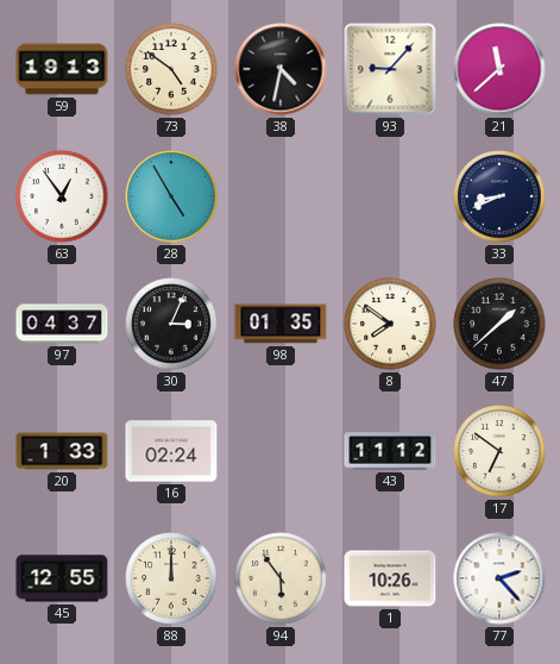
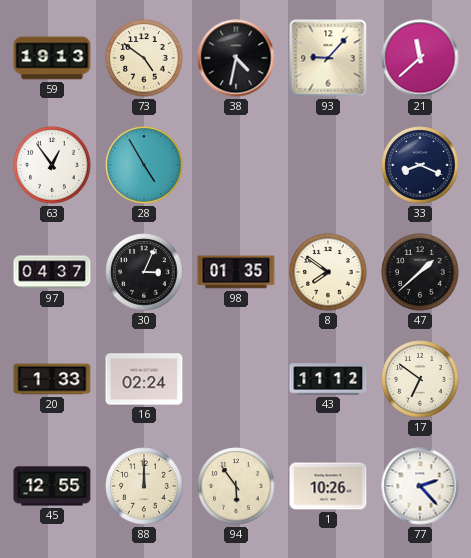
33: 8:41 -> 8:19 (420, 165)
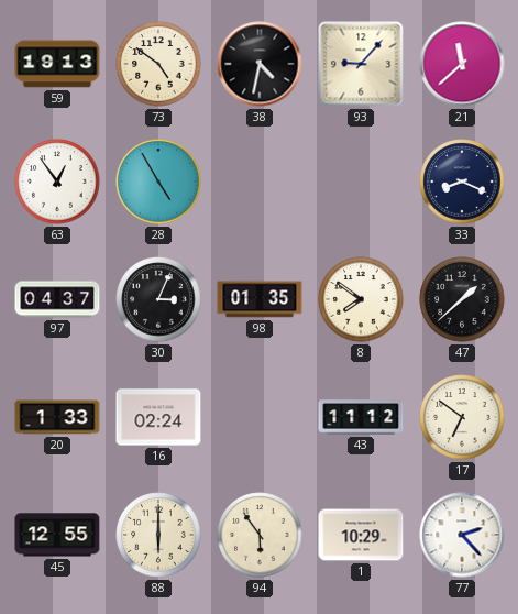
88: 12:00 -> 6:00 (158, 535)
1: 10:26 -> 10:29 (361, 535)
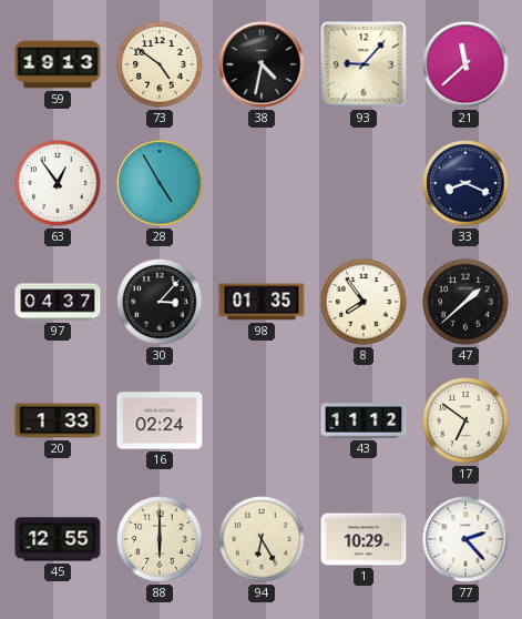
30: 3:04 -> 3:07 (160, 302)
8: 7:51 -> 7:54 (364, 302)
94: 5:54 -> 6:25 (262, 539)
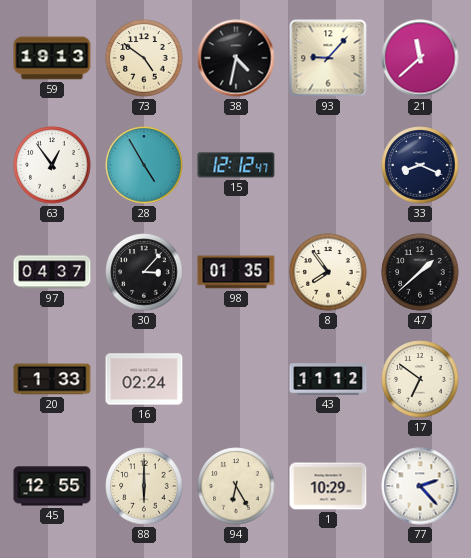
15: none -> 12:12 (236, 165)
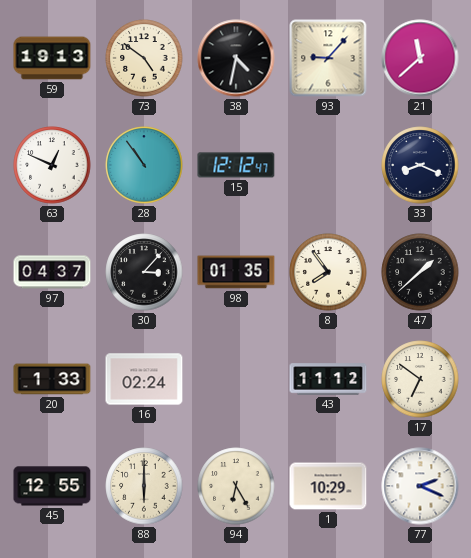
63: 12:54 -> 12:49 (52, 165)
28: 4:55 -> 10:54 (144, 165)
77: 2:23 -> 2:19 (420, 486)
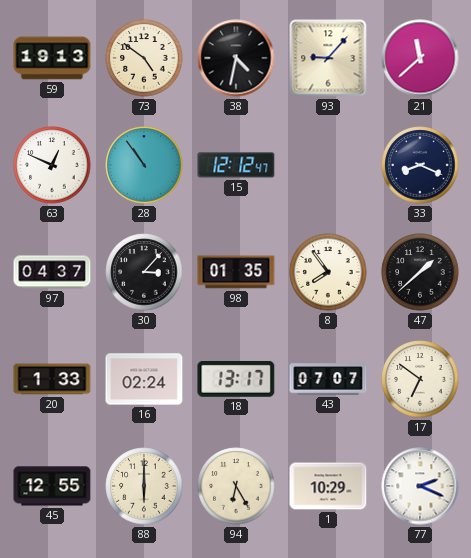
18: none -> 13:17 (236, 379)
43: 11:12 -> 07:07 (328, 379)
